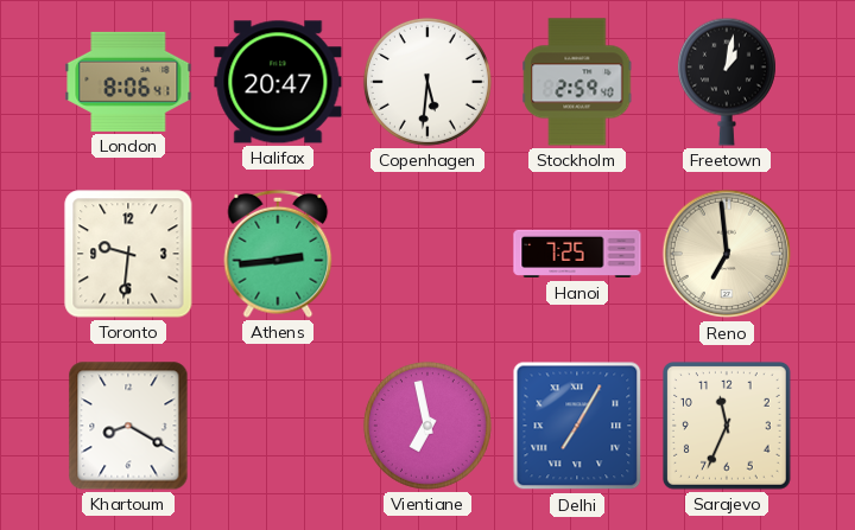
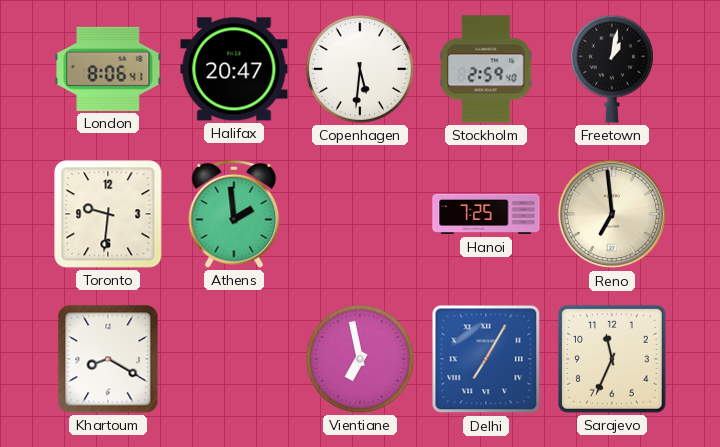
Athens: 2:44 -> 1:59 (234, 214)
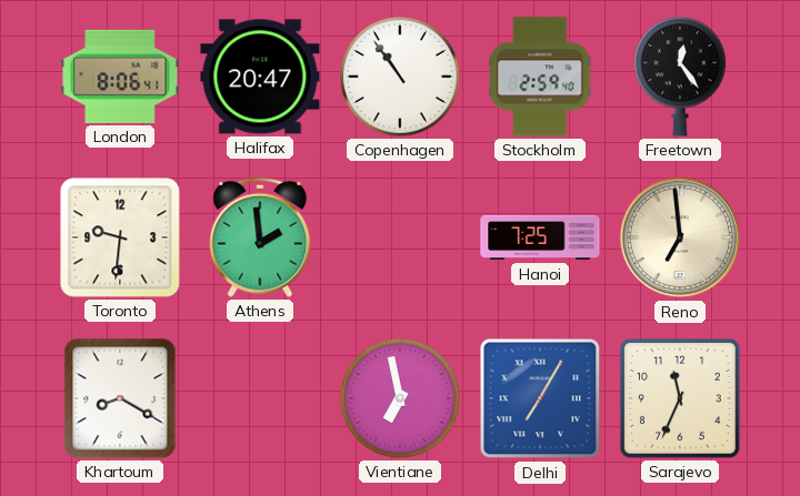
Copenhagen: 5:31 -> 10:54 (400, 77)
Freetown: 1:02 -> 12:24 (680, 77)
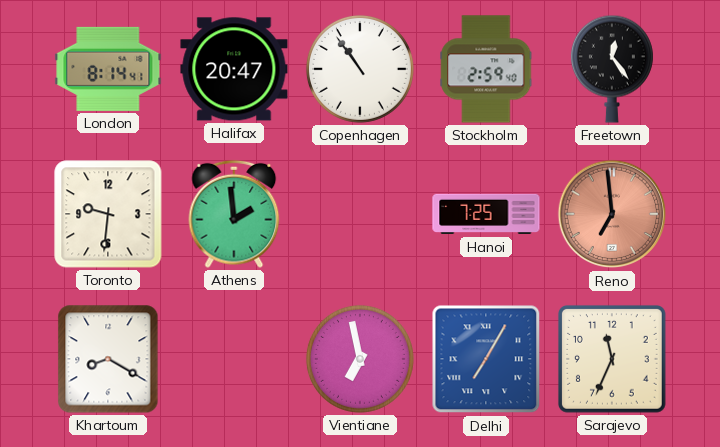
London: 8:06 -> 8:14 (108, 69)
Reno dial: cream -> salmon (612, 214)
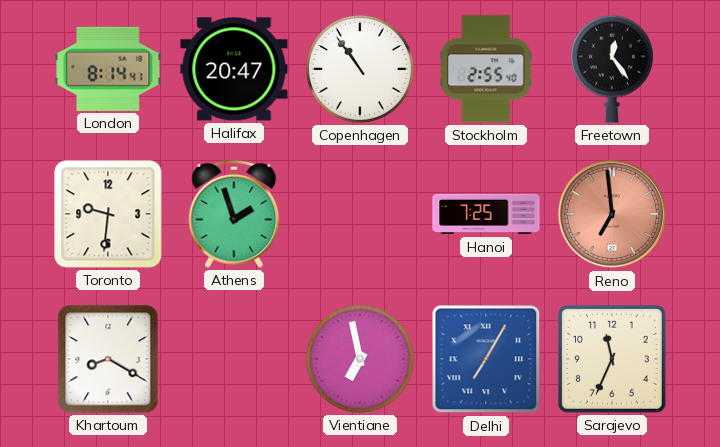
Stockholm: 2:59 -> 2:55 (486, 69)
Athens: 1:59 -> 1:57 (234, 214)
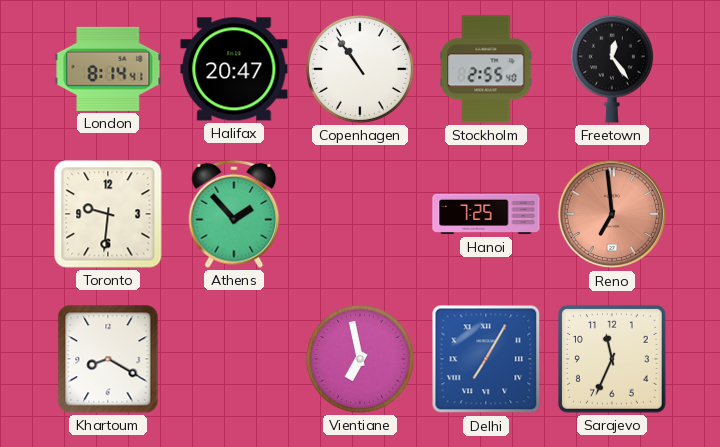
Athens: 1:57 -> 1:53 (234, 214)
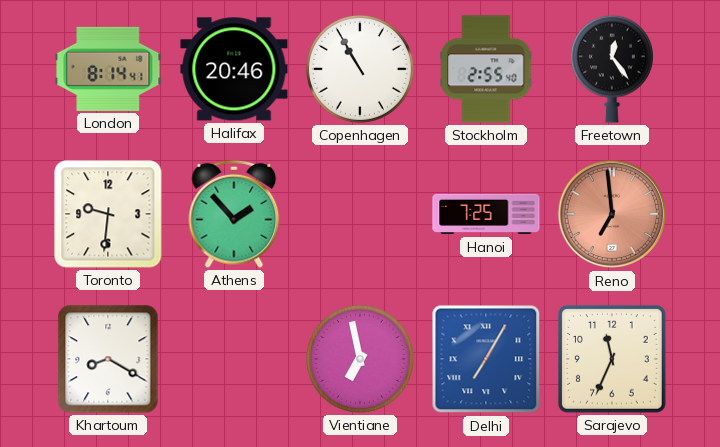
Halifax: 20:47 -> 20:46 (234, 69)
Copenhagen: 10:54 -> 10:55 (360, 69)
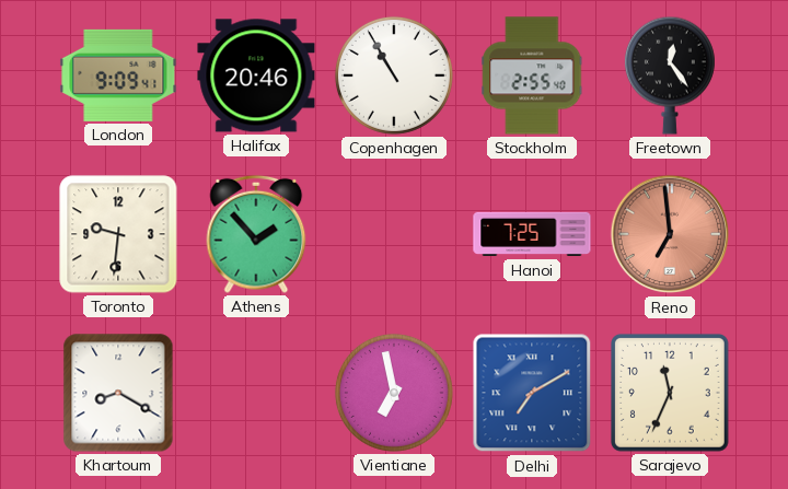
London: 8:14 -> 9:09 (118, 75)
Delhi: 7:05 -> 7:10 (532, 393)
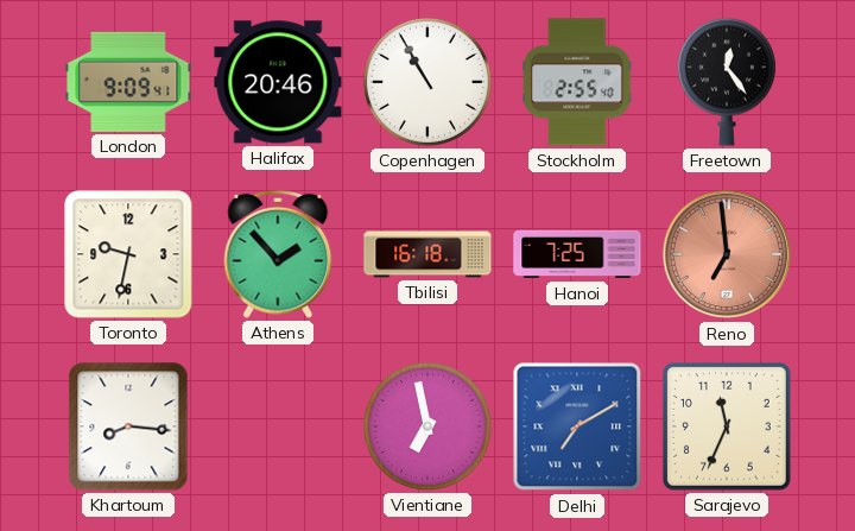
Toronto: 9:31 -> 9:32 (128, 254)
Tbilisi: none -> 16:18 (427, 254)
Khartoum: 8:20 -> 8:16 (128, 426)
